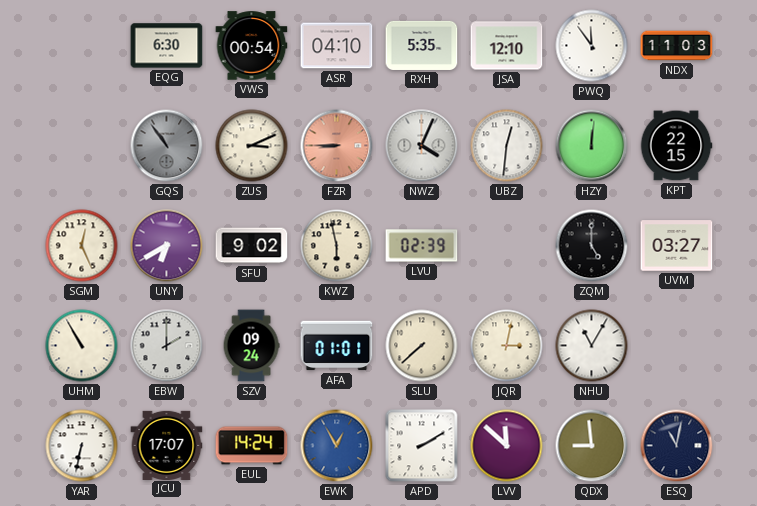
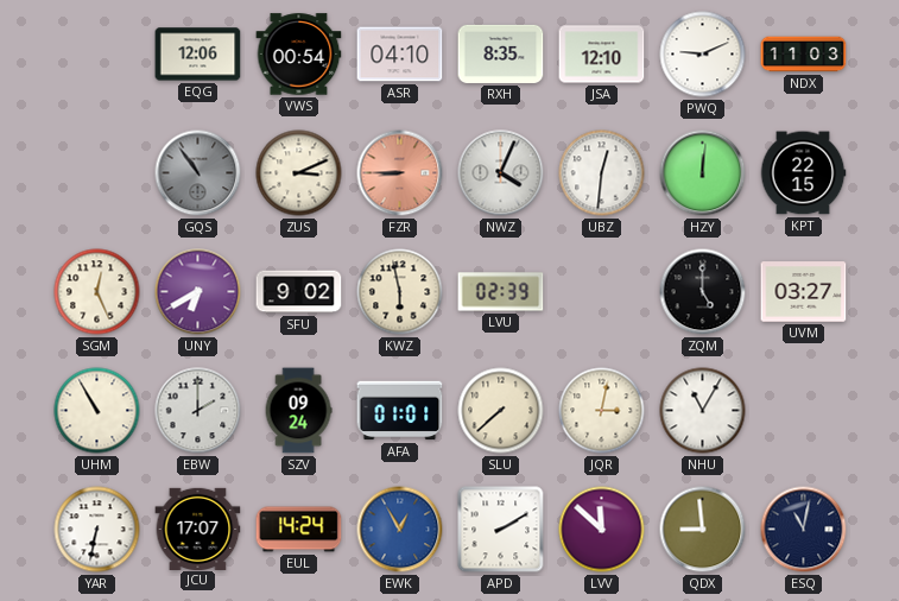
EQG: 6:30 -> 12:06 (198, 55)
RXH: 5:35 -> 8:35 (501, 53)
PWQ: 11:54 -> 9:11 (703, 55)
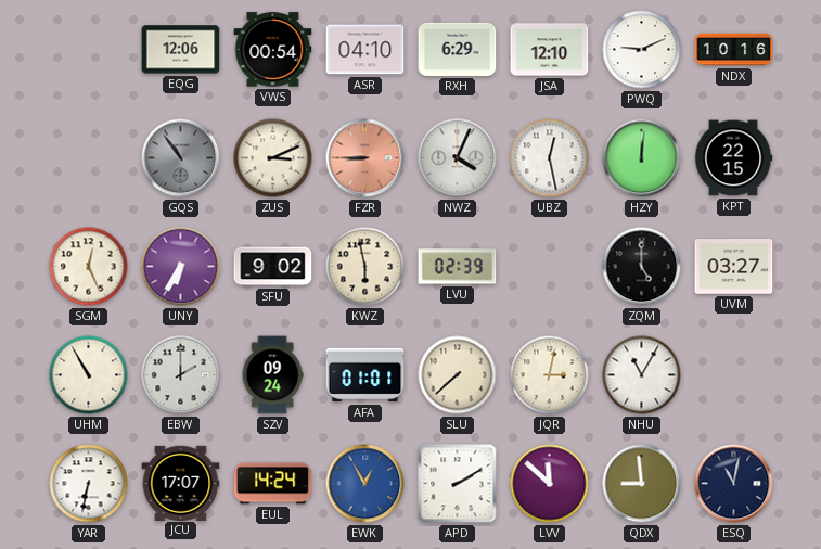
RXH: 8:35 -> 6:29 (458, 49)
NDX: 11:03 -> 10:16 (734, 50)
UBZ: 12:31 -> 12:28 (550, 158)
UNY: 6:40 -> 6:35 (181, 267)
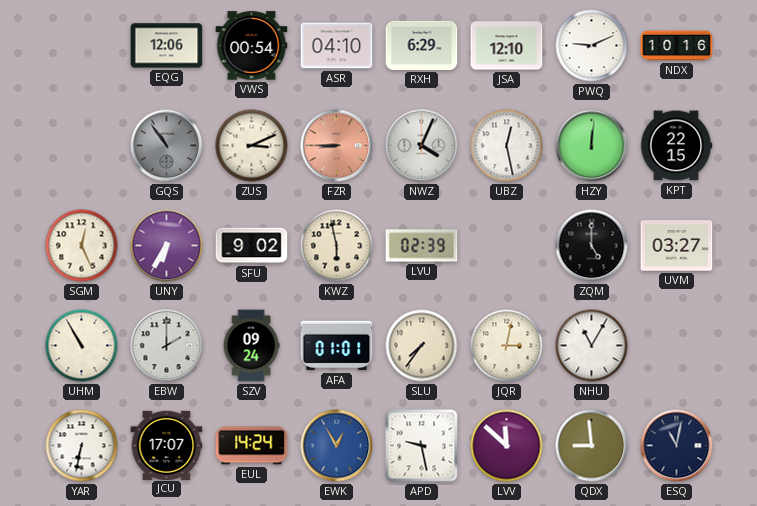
SLU: 7:38 -> 7:36 (422, 346)
APD: 2:10 -> 9:28 (422, 446)
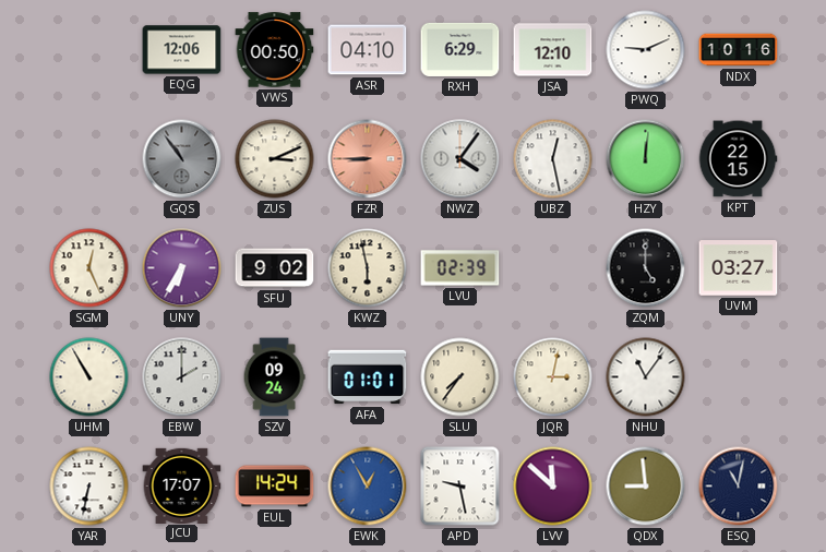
VWS: 00:54 -> 00:50 (275, 50)
NWZ: 4:04 -> 4:06 (460, 159)
NHU: 11:05 -> 11:06 (646, 377)
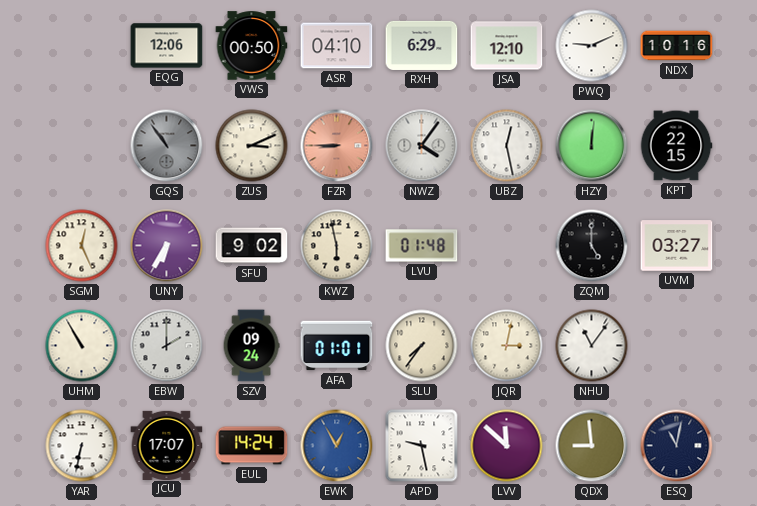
LVU: 02:39 -> 01:48 (422, 246)
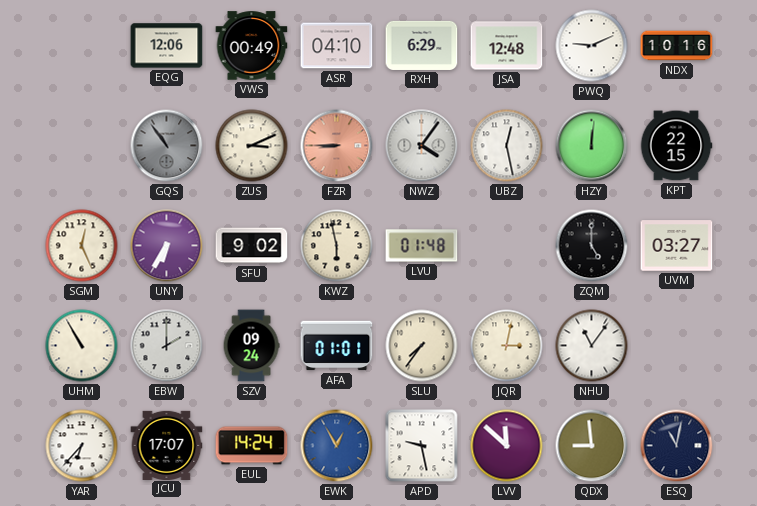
VWS: 00:50 -> 00:49 (252, 46)
JSA: 12:10 -> 12:48 (507, 46)
YAR: 6:32 -> 6:37 (82, 446)
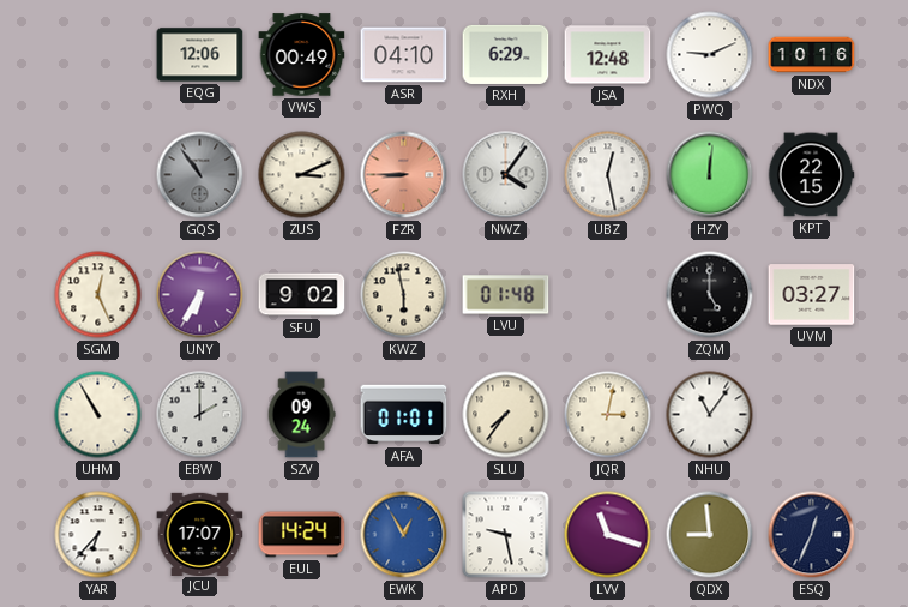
LVV: 11:52 -> 11:18 (608, 535)
ESQ: 11:02 -> 12:34 (812, 535)
